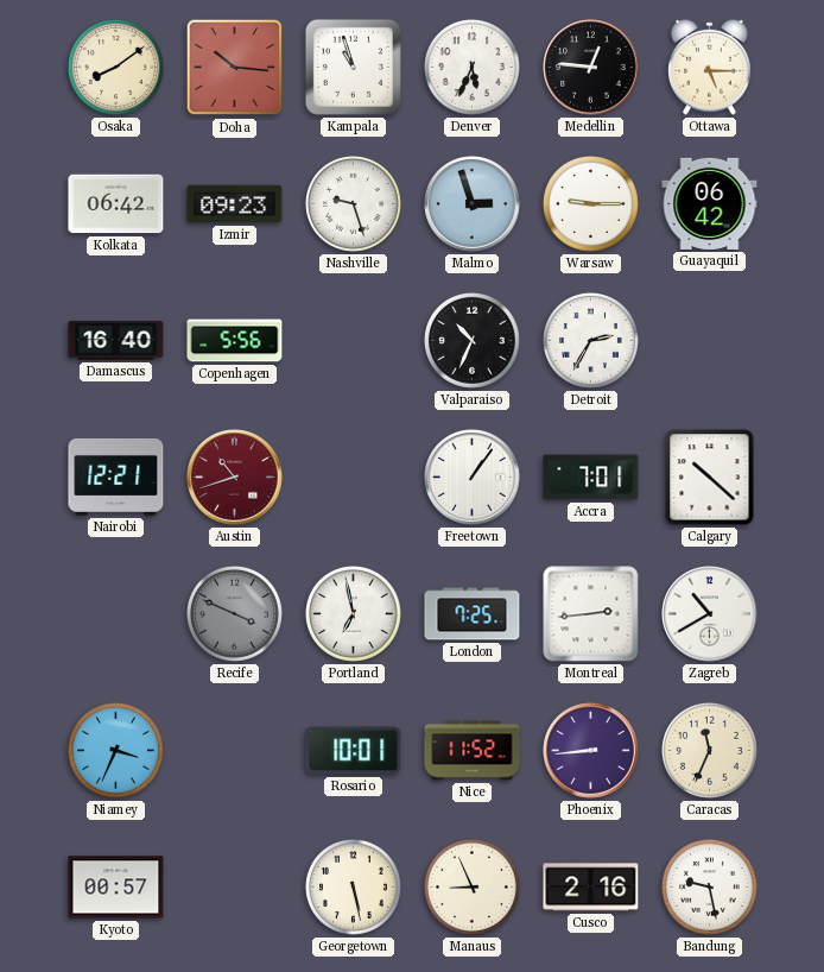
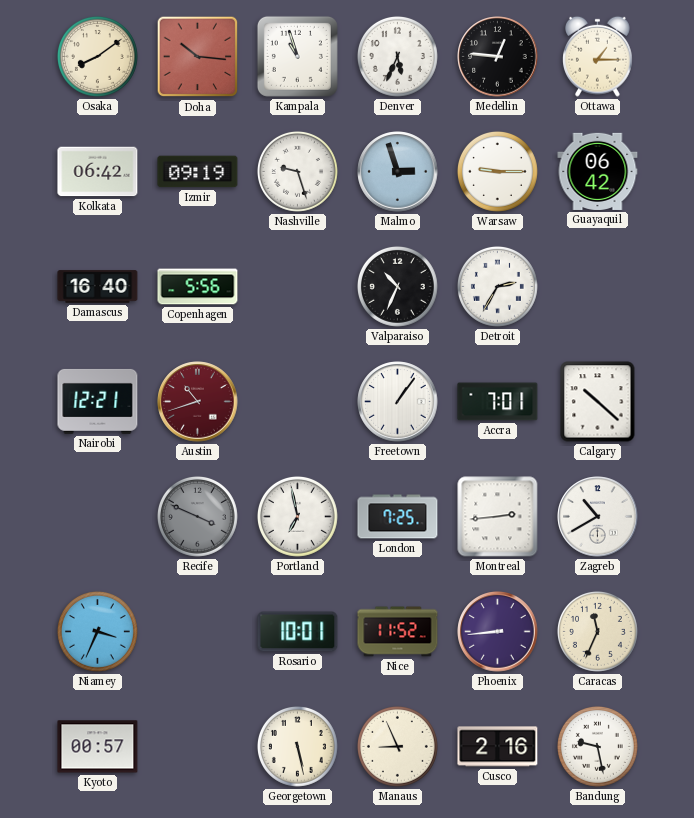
Ottawa: 5:15 -> 1:15 (598, 56)
Izmir: 09:23 -> 09:19 (198, 172)
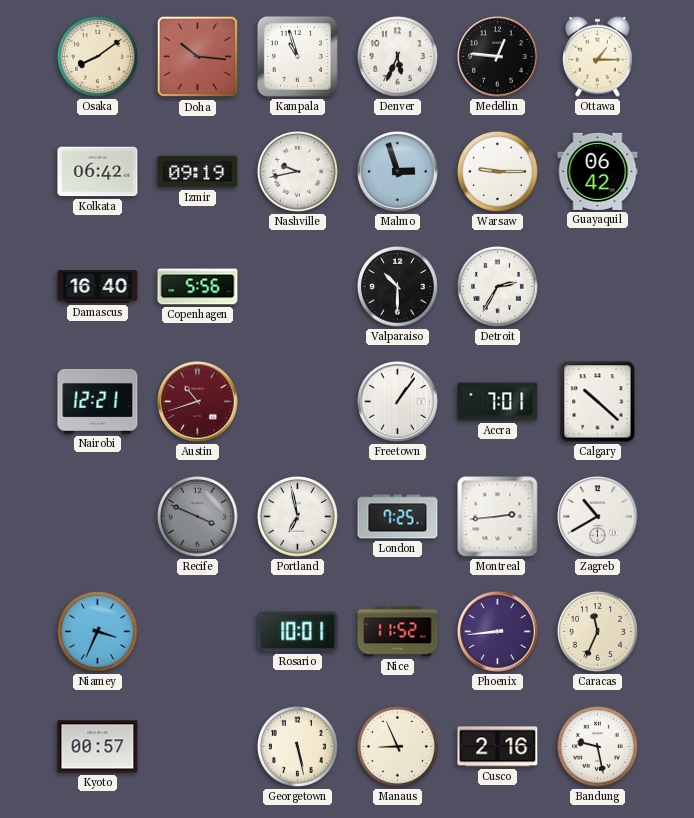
Nashville: 9:27 -> 9:43 (297, 171)
Valparaiso: 10:34 -> 10:30 (397, 286)
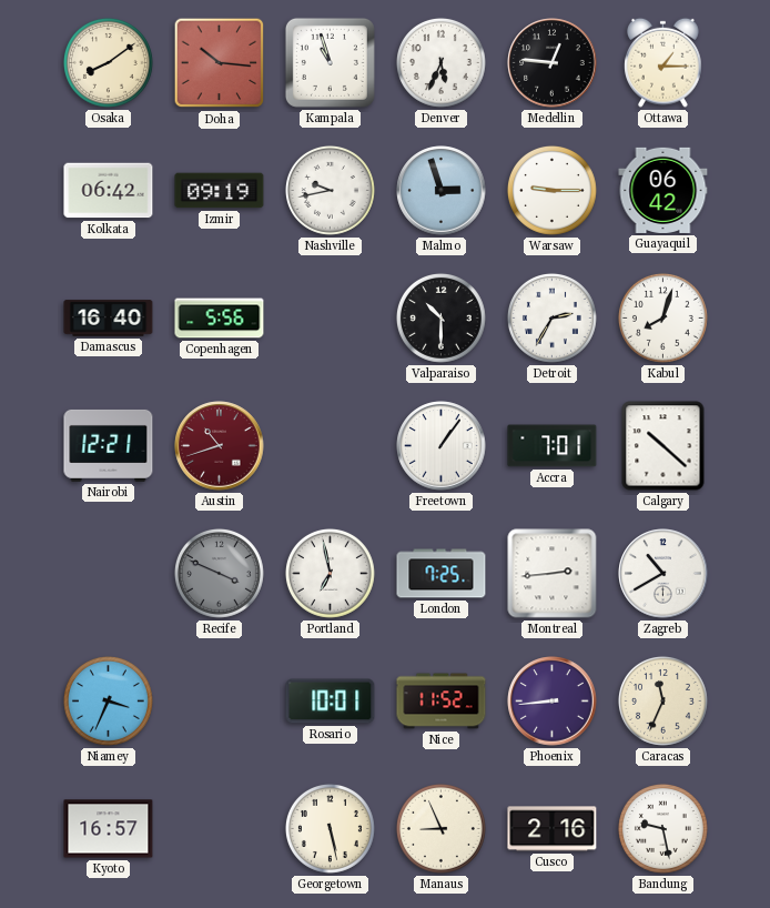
Kabul: none -> 8:03 (662, 317)
Kyoto: 00:57 -> 16:57 (109, 829)
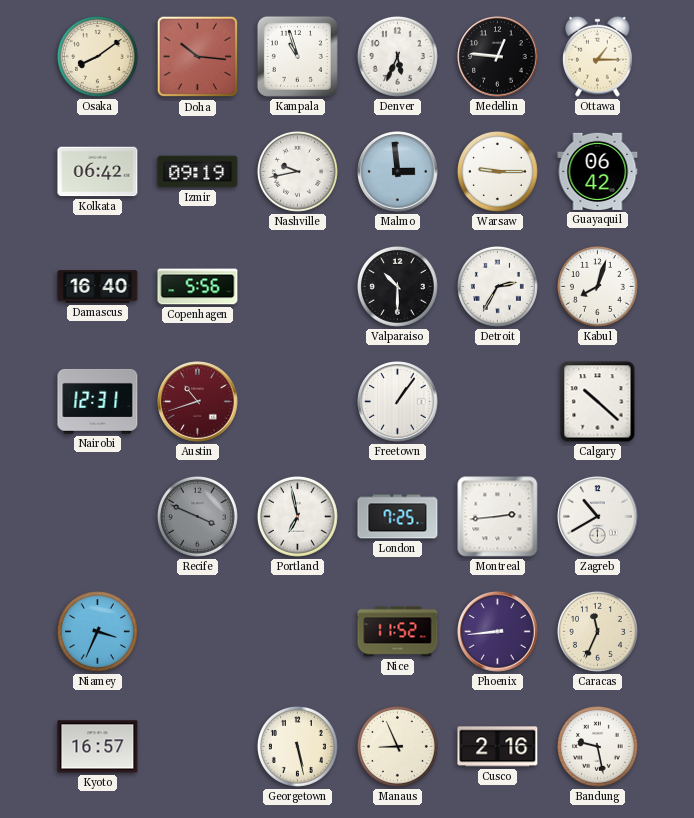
Malmo: 2:57 -> 2:59 (398, 172)
Nairobi: 12:21 -> 12:31 (98, 401)
Accra: 7:01 -> none (553, 446)
Rosario: 10:01 -> none (331, 702)
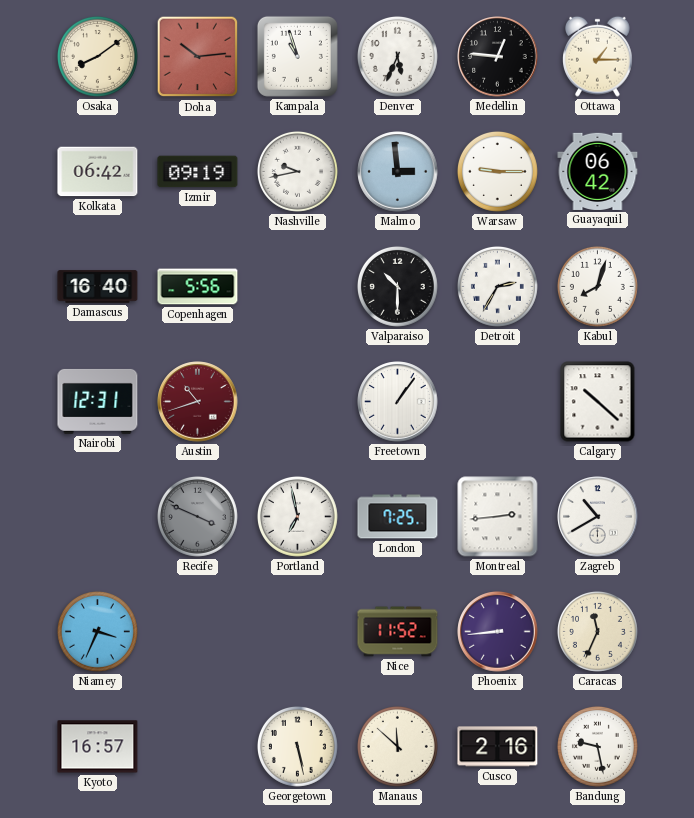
Doha: 10:16 -> 10:14 (198, 57)
Manaus: 8:56 -> 11:52 (397, 746)
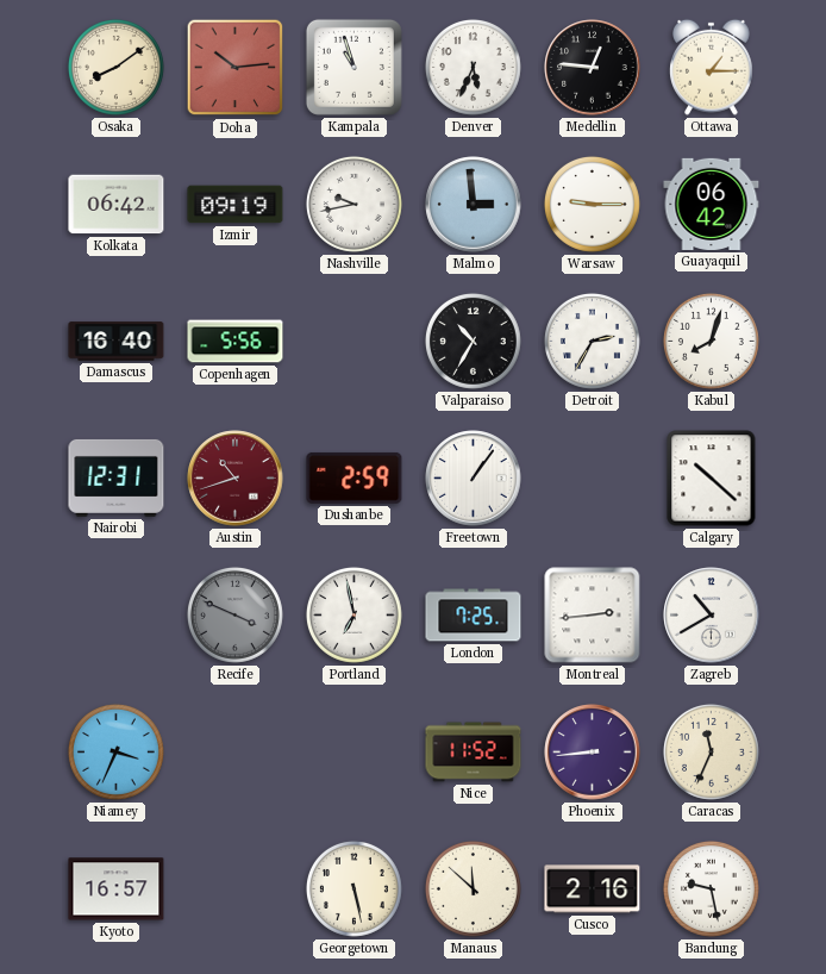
Valparaiso: 10:30 -> 10:35 (473, 341)
Dushanbe: none -> 2:59 (355, 477)
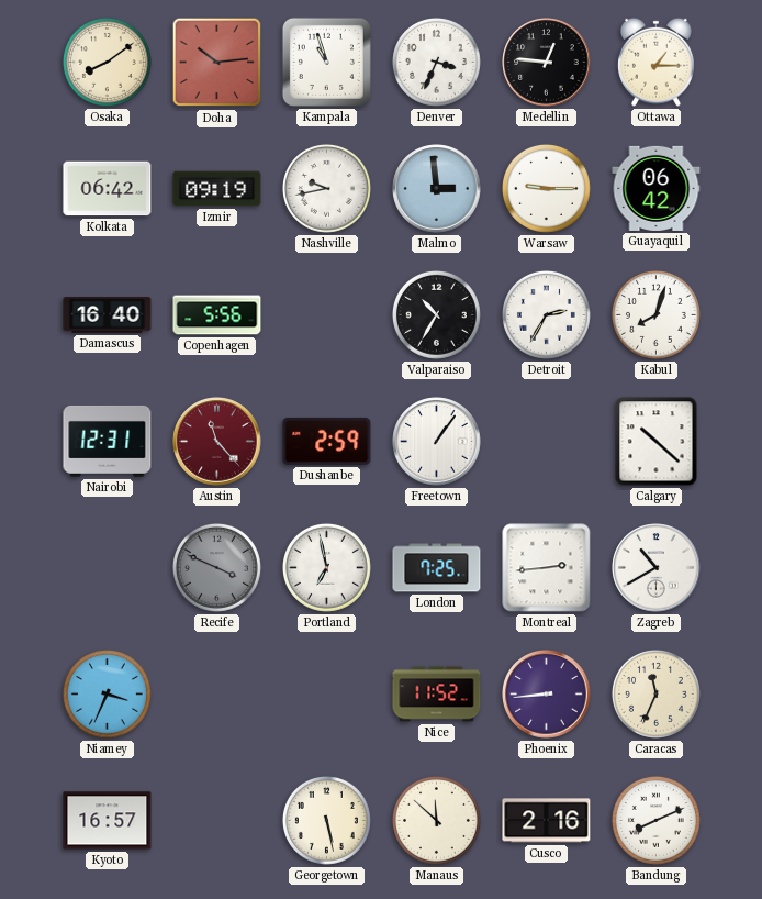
Denver: 5:34 -> 3:34 (436, 62)
Austin: 10:42 -> 11:23 (217, 442)
Bandung: 9:28 -> 8:11 (655, 820)
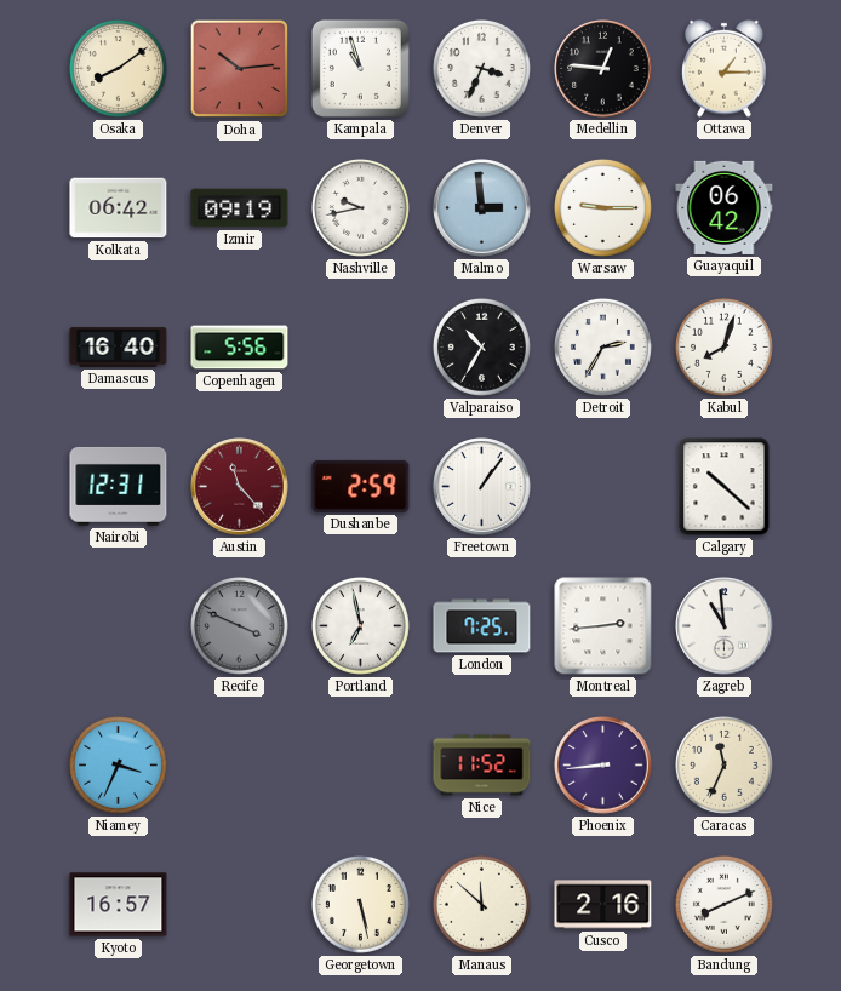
Zagreb: 10:40 -> 10:59 (725, 626)
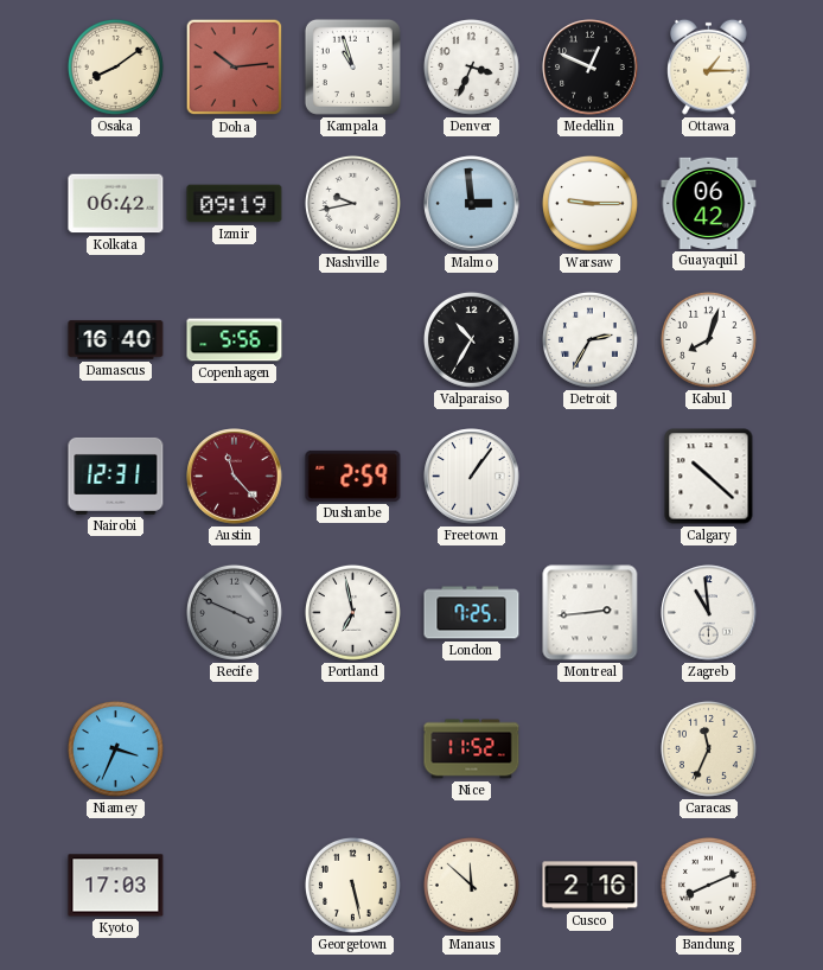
Medellin: 12:46 -> 12:49 (591, 68)
Phoenix: 8:44 -> none (603, 766)
Kyoto: 16:57 -> 17:03 (116, 886)
